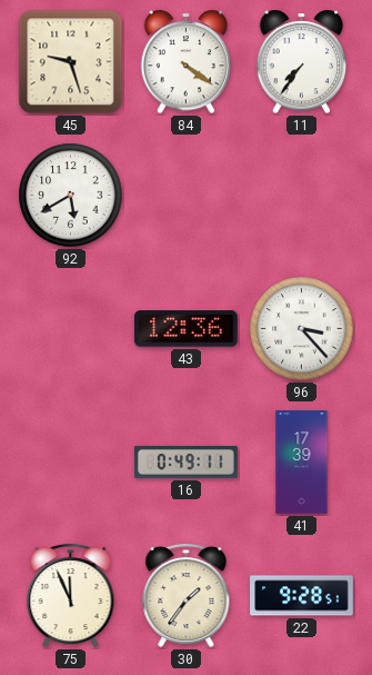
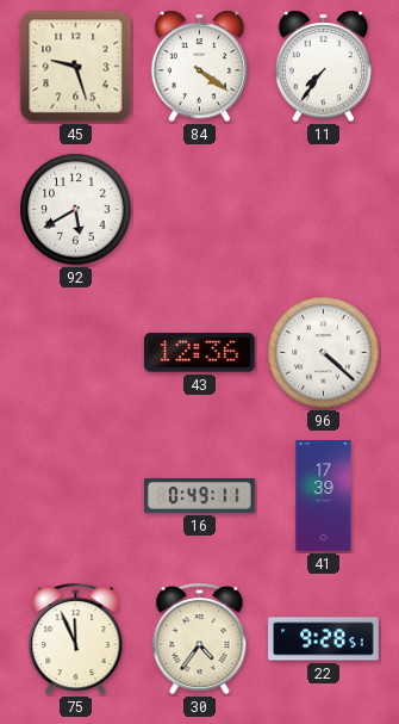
96: 3:23 -> 4:22 (324, 353)
30: 1:36 -> 4:36 (200, 639)
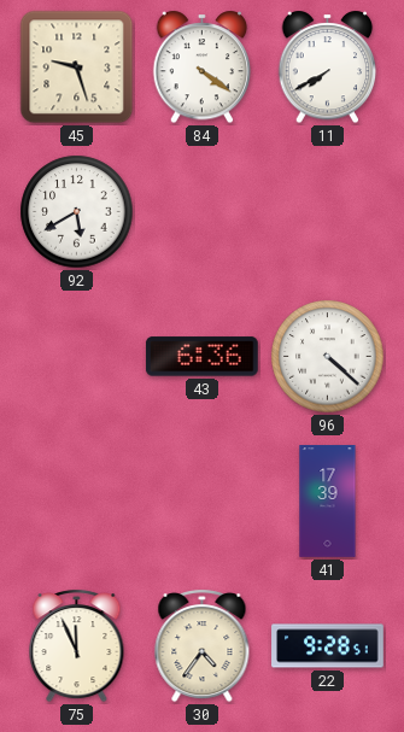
11: 7:36 -> 7:40 (328, 68)
43: 12:36 -> 6:36 (201, 357)
16: 0:49 -> none (200, 495)
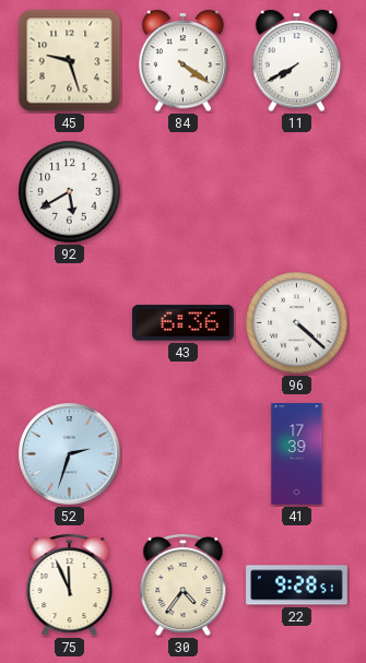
52: none -> 2:33 (70, 454)
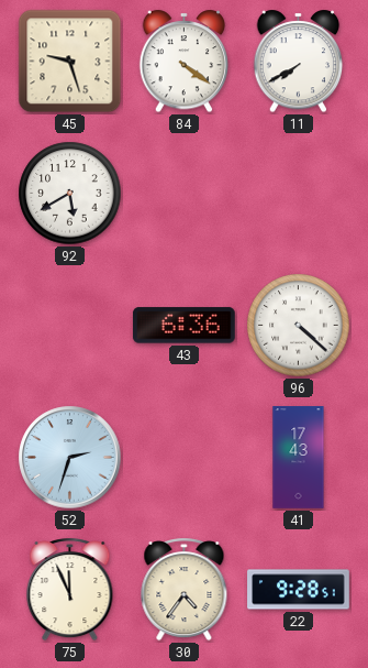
41: 17:39 -> 17:43 (299, 458)
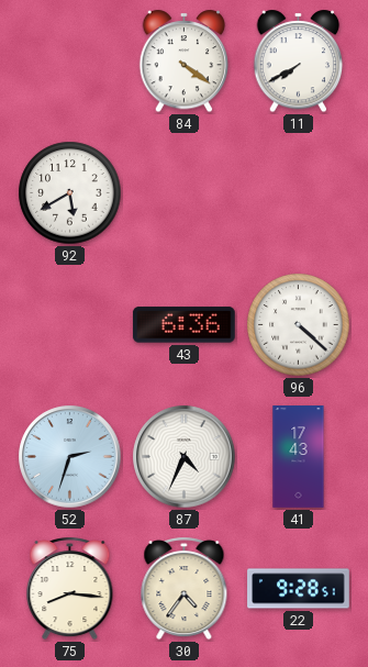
45: 9:27 -> none (70, 62)
87: none -> 4:34 (185, 457)
75: 11:56 -> 8:16 (70, 589)
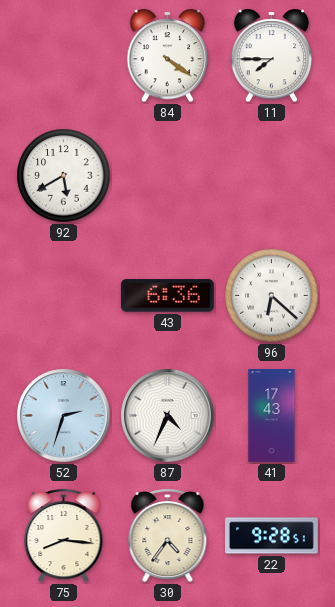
11: 7:40 -> 7:45 (272, 56)
96: 4:22 -> 6:22 (272, 296)
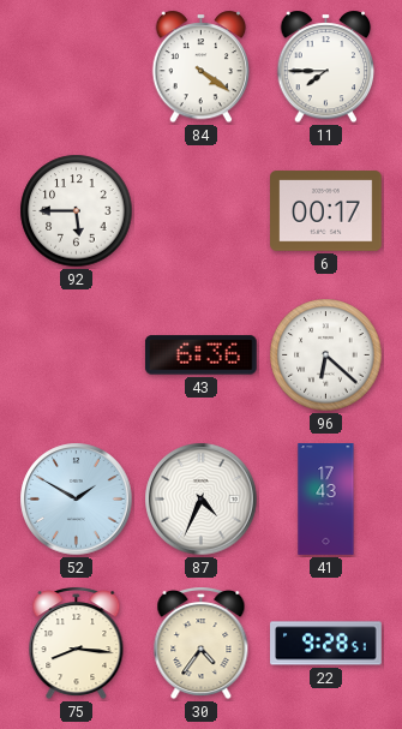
92: 5:40 -> 5:45 (77, 211)
6: none -> 00:17 (326, 211)
52: 2:33 -> 1:50 (77, 500)
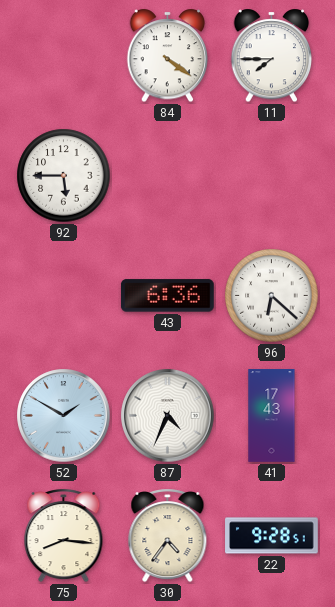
6: 00:17 -> none (326, 211)
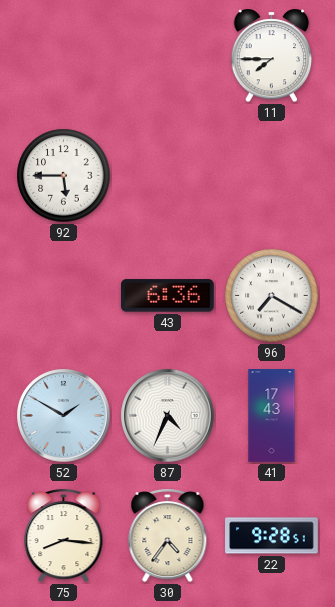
84: 4:21 -> none (168, 56)
96: 6:22 -> 7:20 (272, 296)
